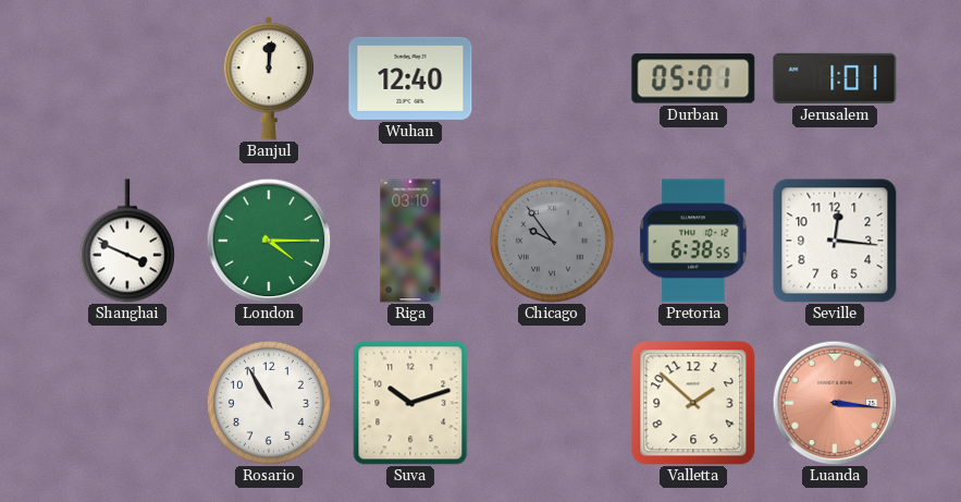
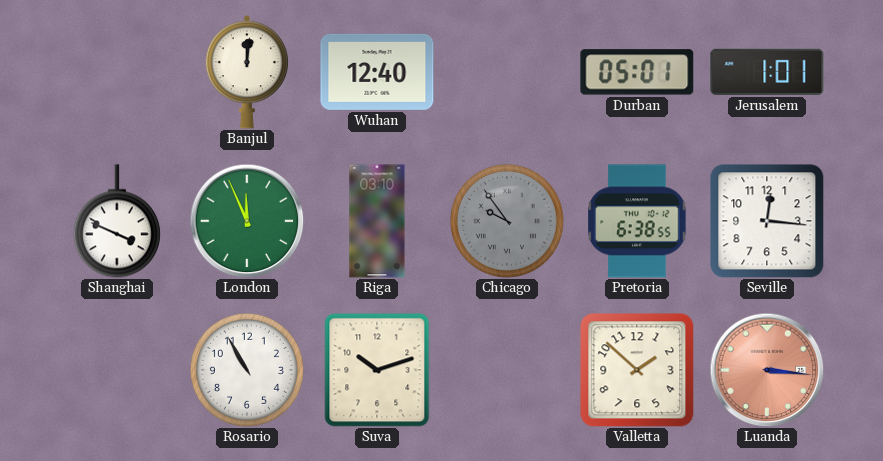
London: 4:15 -> 11:56 (247, 221)
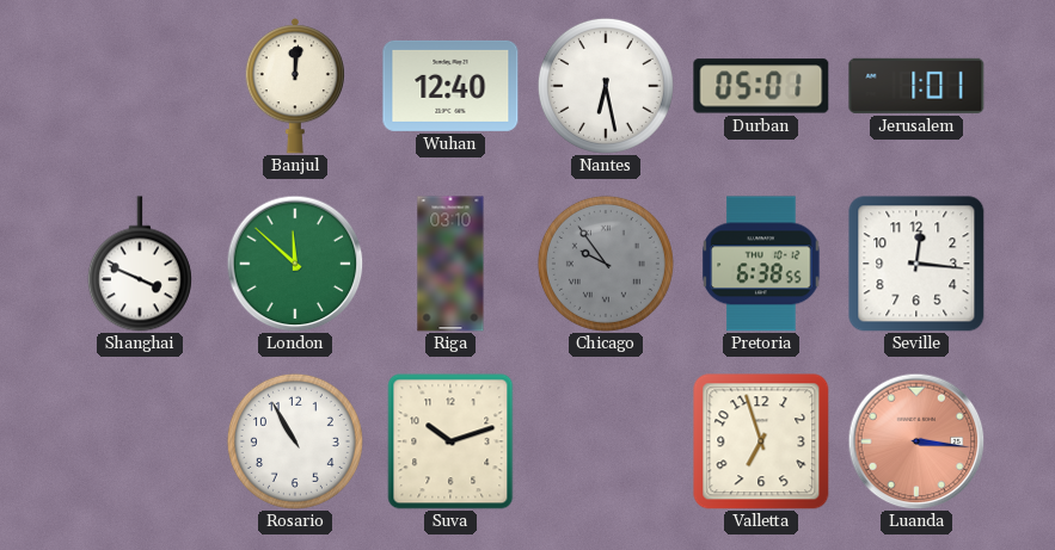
Nantes: none -> 6:28 (606, 86)
London: 11:56 -> 11:52 (295, 264)
Valletta: 1:52 -> 6:57 (761, 441)
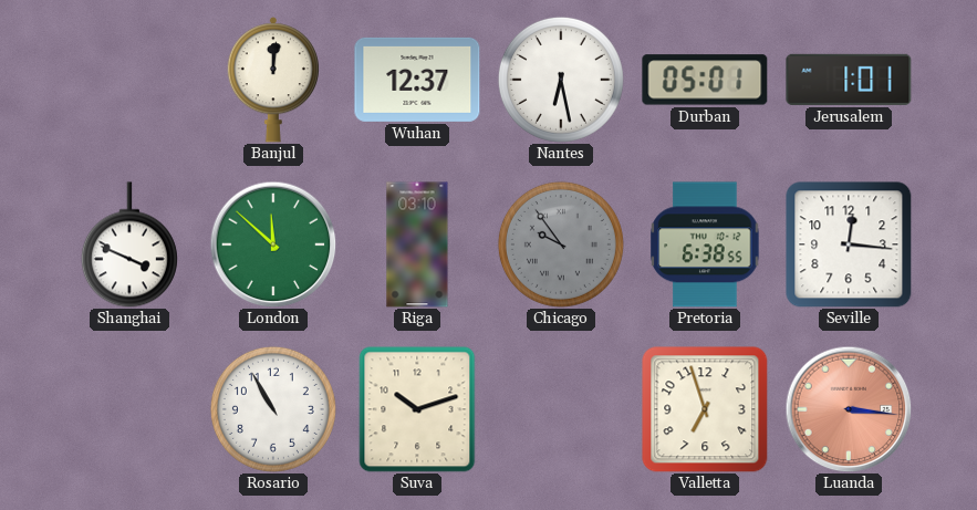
Wuhan: 12:40 -> 12:37 (417, 80)
